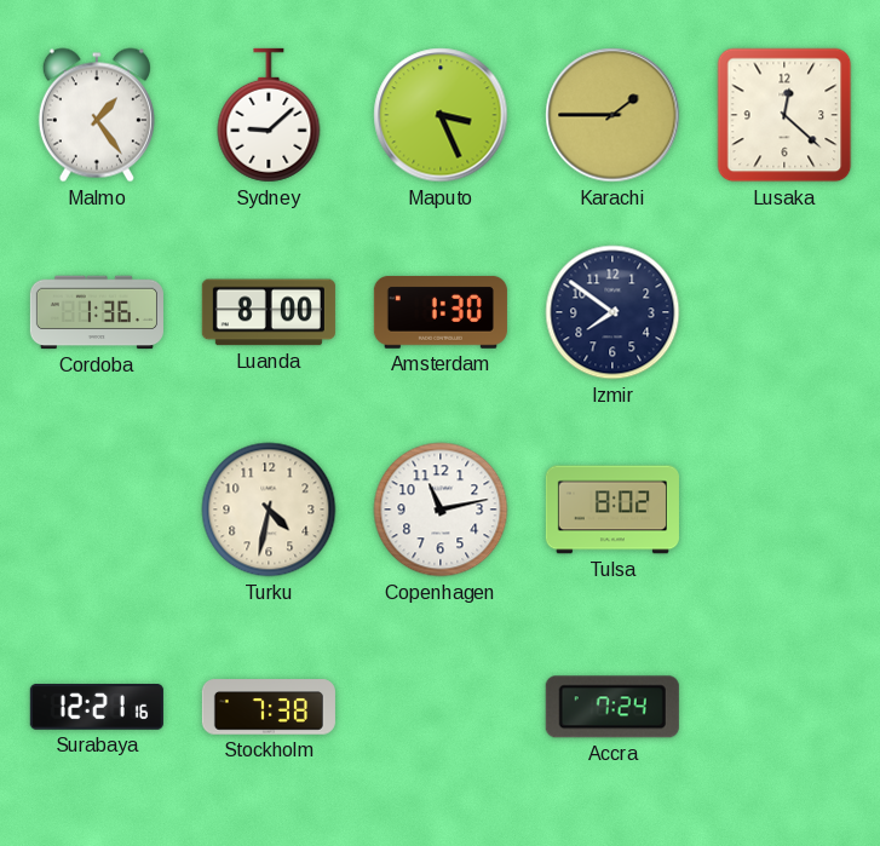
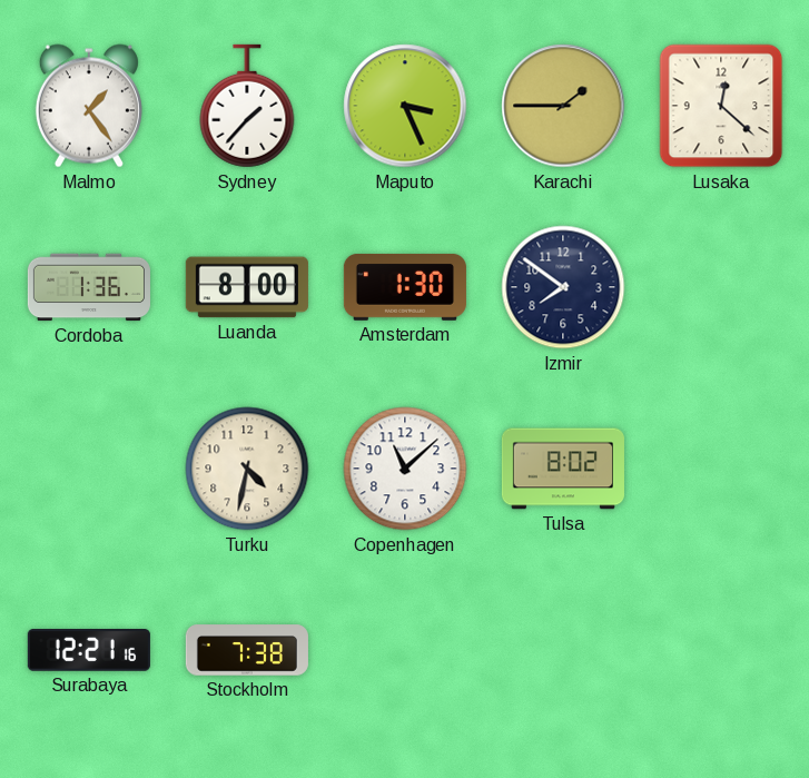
Sydney: 9:08 -> 1:37 (247, 106)
Copenhagen: 11:13 -> 11:08 (405, 469)
Accra: 7:24 -> none (612, 707)
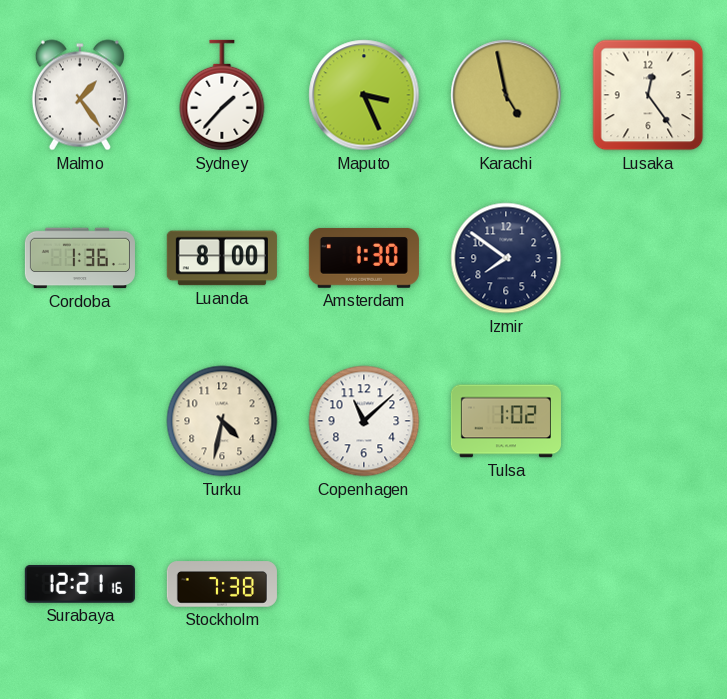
Karachi: 1:45 -> 4:58 (506, 95)
Lusaka: 12:22 -> 12:24 (648, 95)
Tulsa: 8:02 -> 1:02 (506, 421)
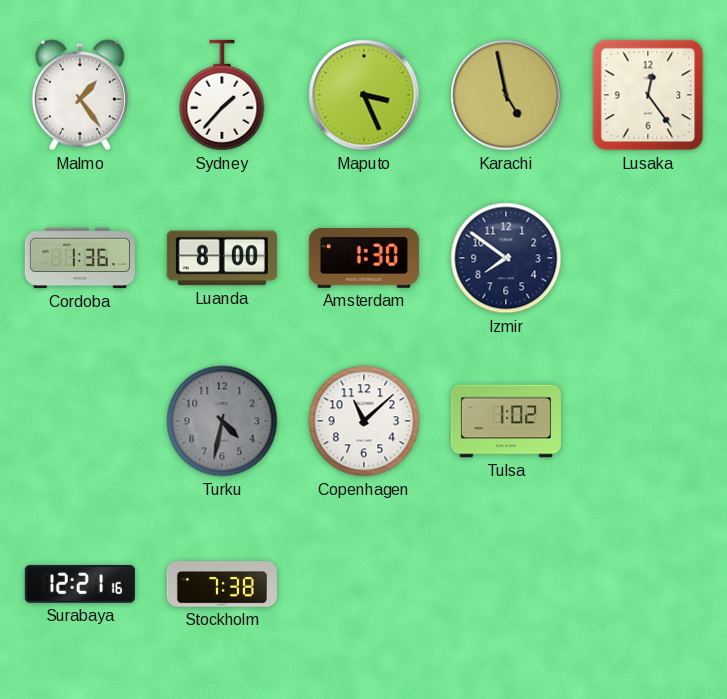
Turku dial: cream -> grey (222, 421)
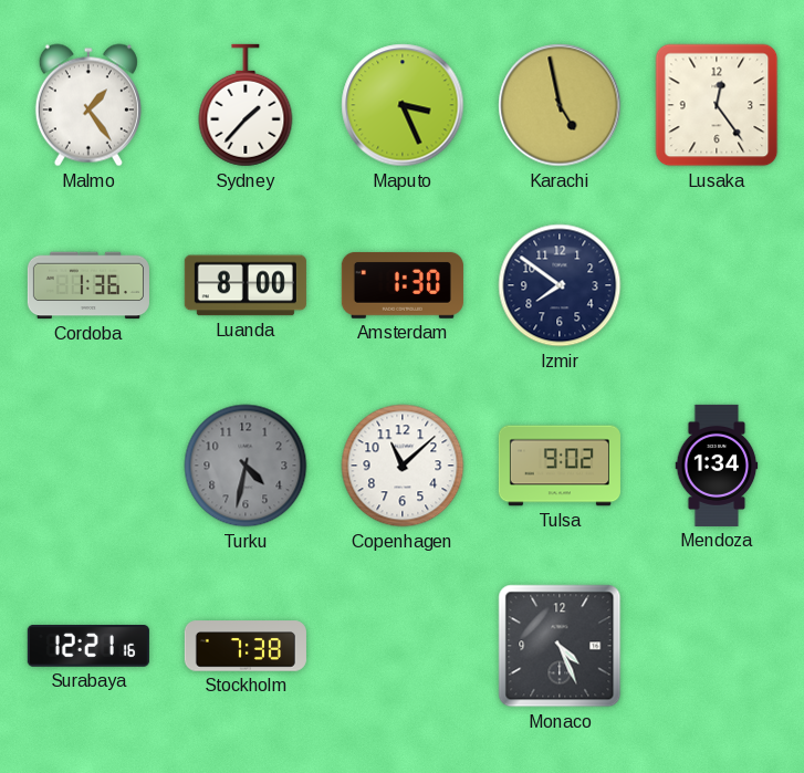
Tulsa: 1:02 -> 9:02 (560, 466)
Mendoza: none -> 1:34 (717, 466)
Monaco: none -> 4:26 (560, 646)
